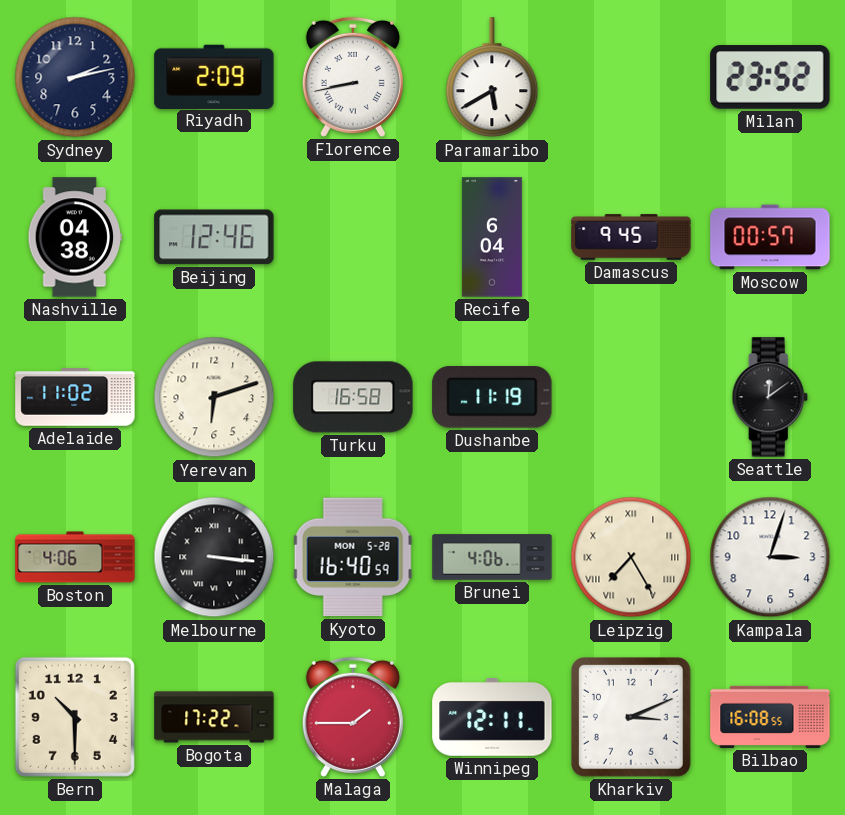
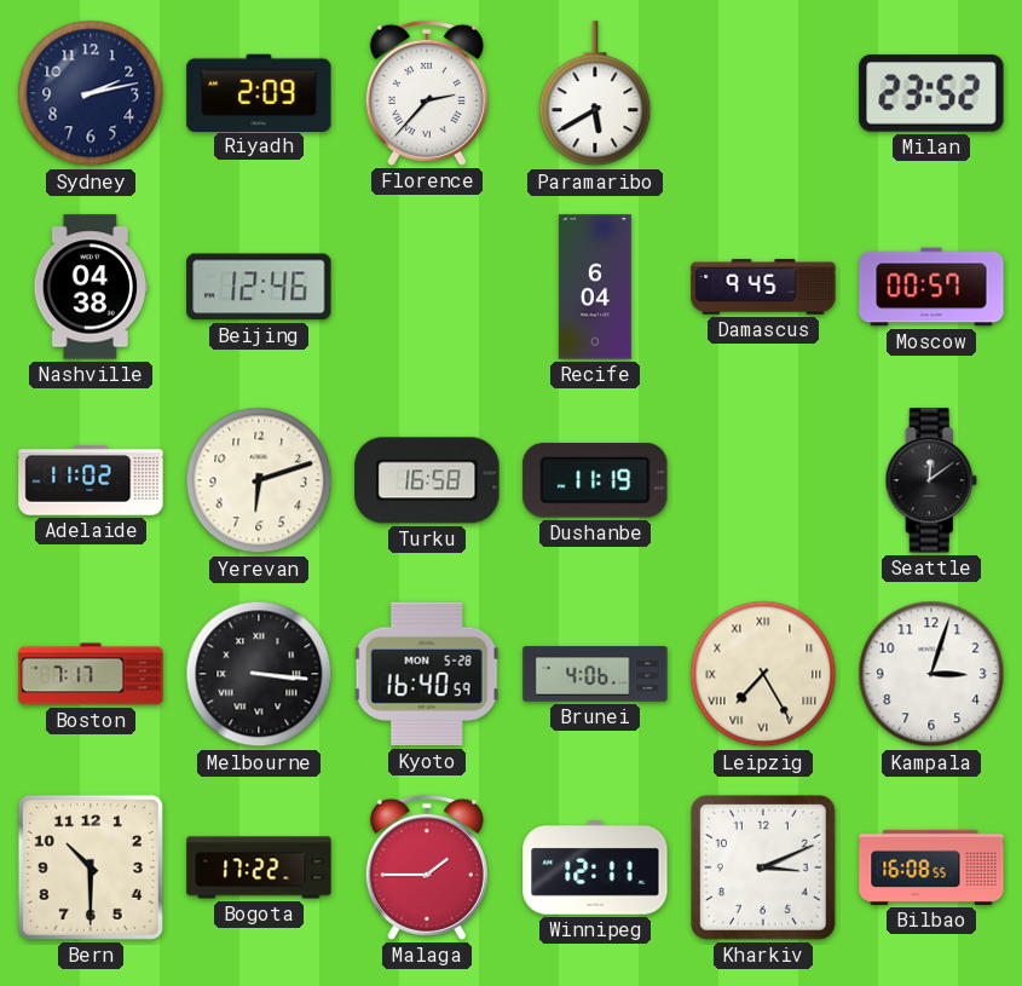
Florence: 8:43 -> 2:37 (427, 93)
Boston: 4:06 -> 7:17 (91, 674)
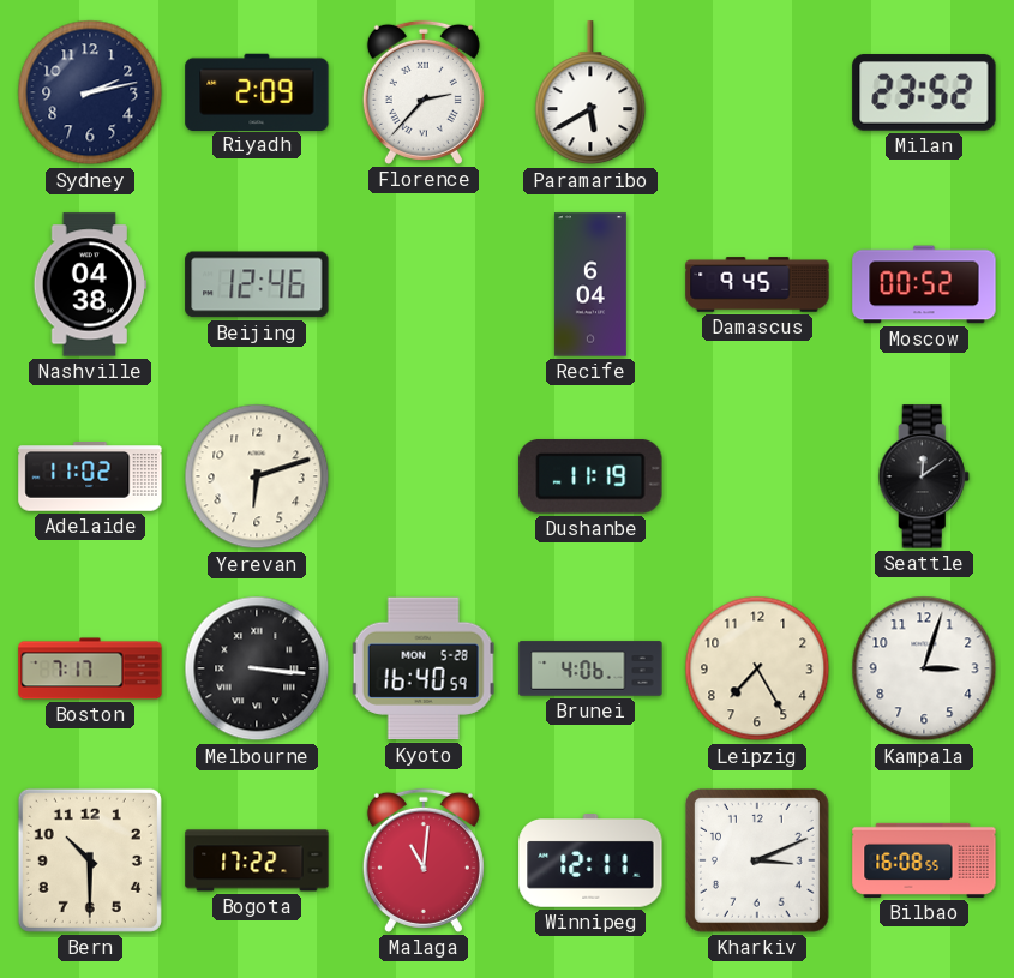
Moscow: 00:57 -> 00:52 (924, 284)
Turku: 16:58 -> none (427, 480)
Leipzig numerals: Roman -> Arabic (757, 668)
Malaga: 1:45 -> 11:01 (424, 860)
